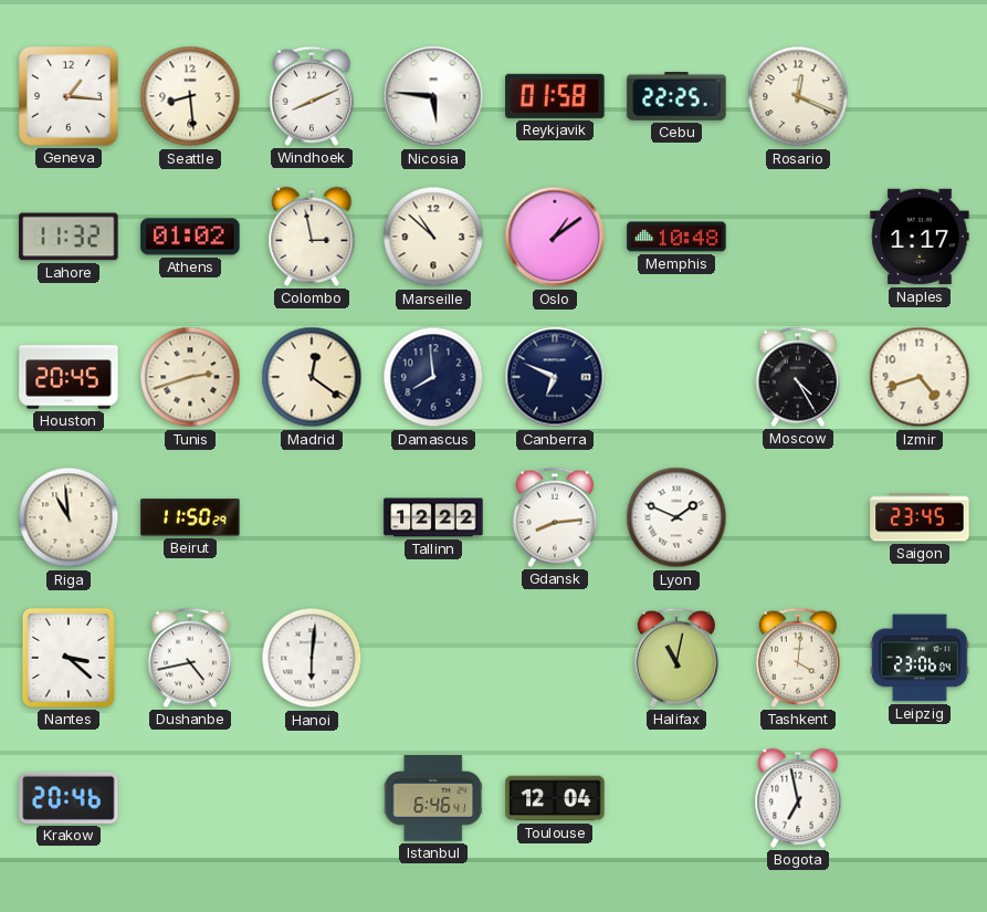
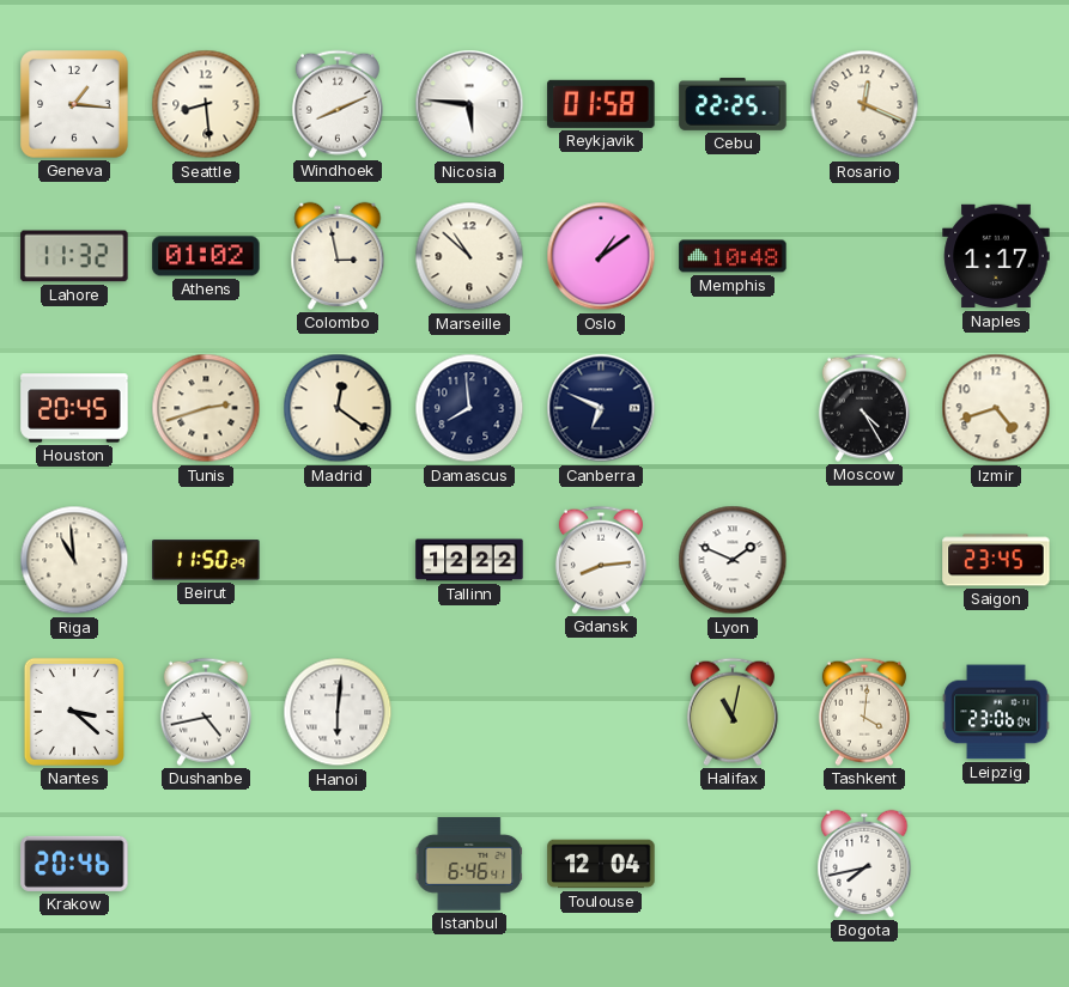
Bogota: 6:58 -> 7:43 (864, 864)
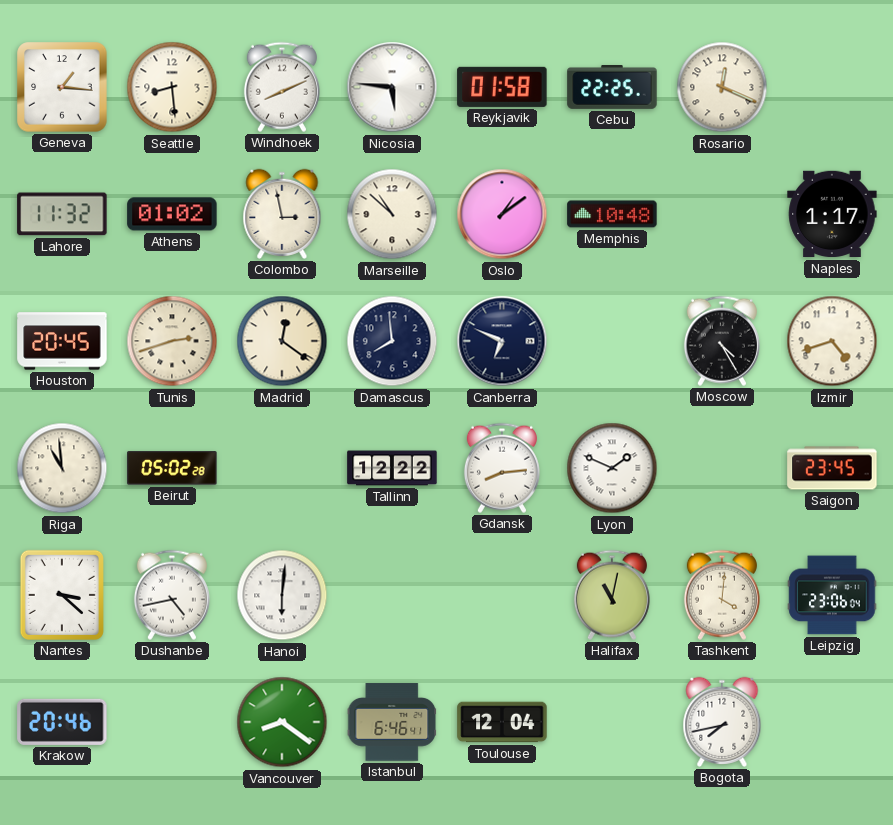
Beirut: 11:50 -> 05:02 (172, 468)
Vancouver: none -> 8:21 (282, 722)
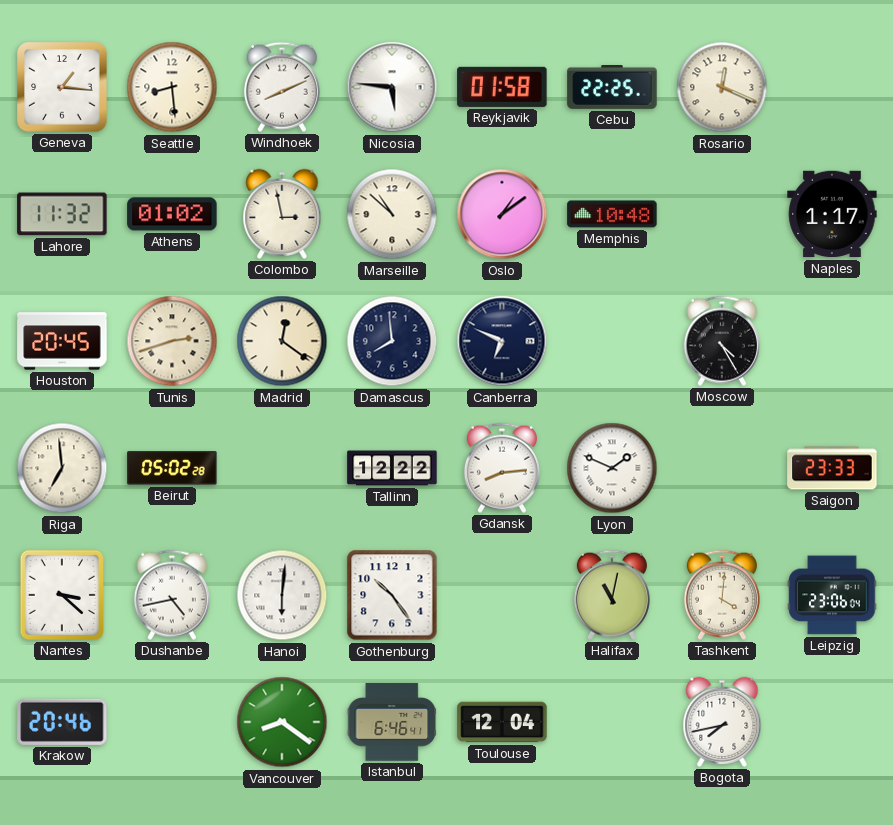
Izmir: 4:42 -> none (832, 341)
Riga: 10:59 -> 6:59 (62, 468)
Saigon: 23:45 -> 23:33 (832, 468)
Gothenburg: none -> 10:24 (392, 595)
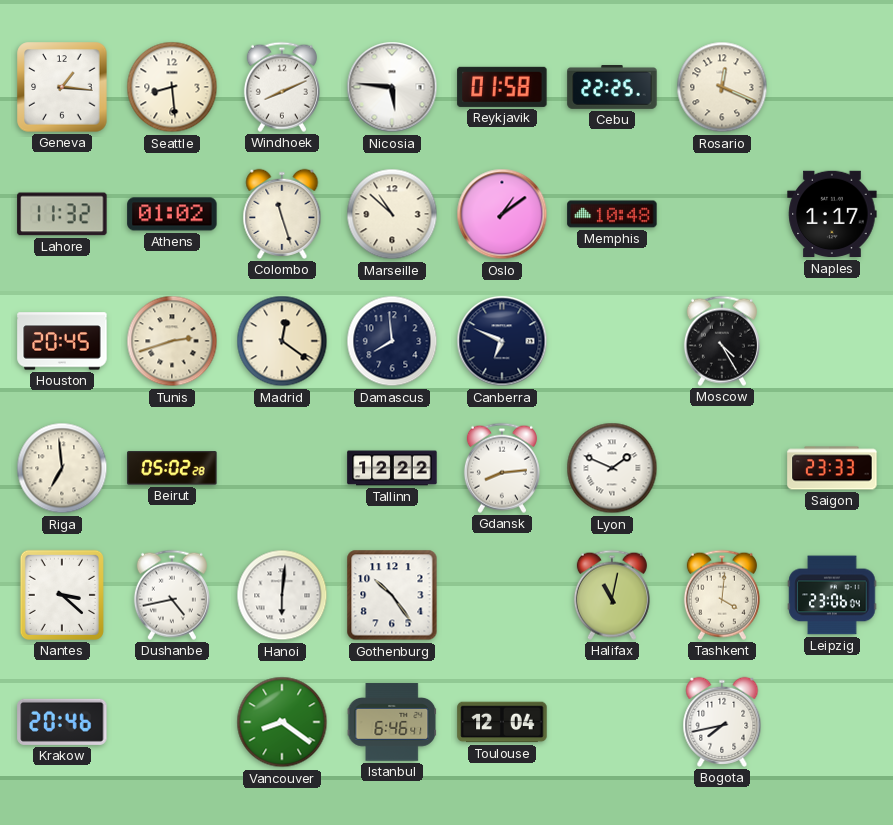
Colombo: 2:58 -> 11:27 (282, 214)
